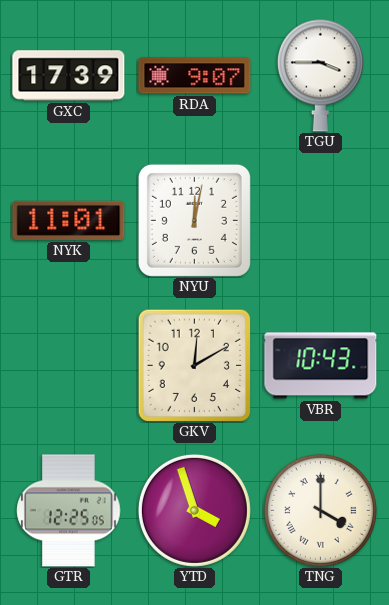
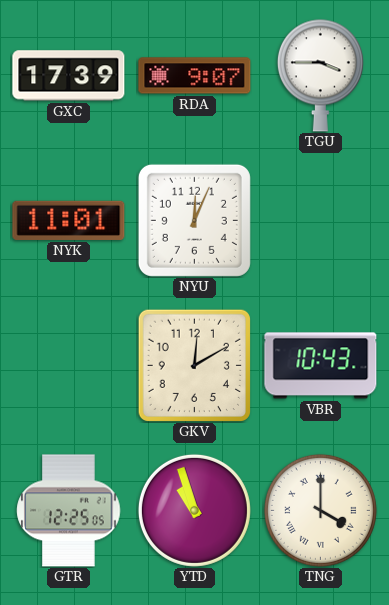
NYU: 12:02 -> 12:04 (194, 220)
YTD: 3:57 -> 10:57 (194, 510)
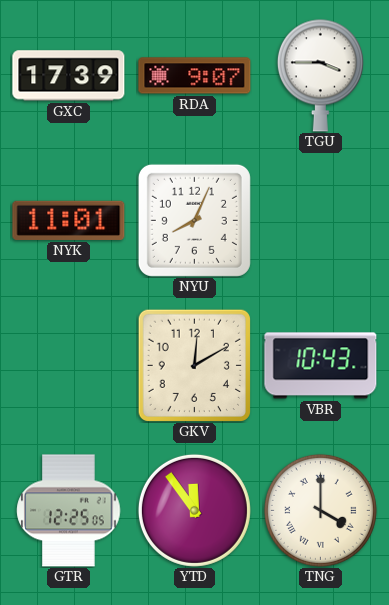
NYU: 12:04 -> 8:04 (194, 220)
YTD: 10:57 -> 11:54 (194, 510)
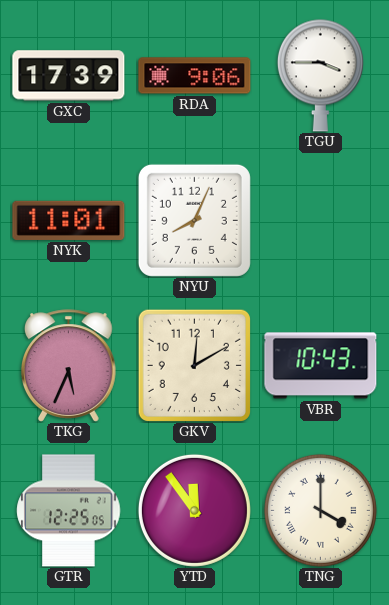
RDA: 9:07 -> 9:06 (195, 76)
TKG: none -> 5:34 (69, 366)
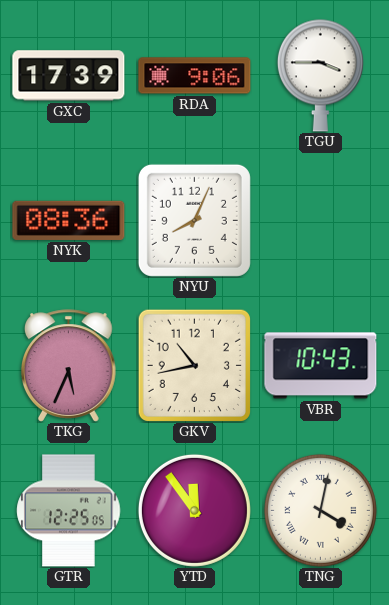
NYK: 11:01 -> 08:36 (69, 220)
GKV: 12:10 -> 10:43 (194, 365)
TNG: 4:00 -> 4:02 (320, 510)
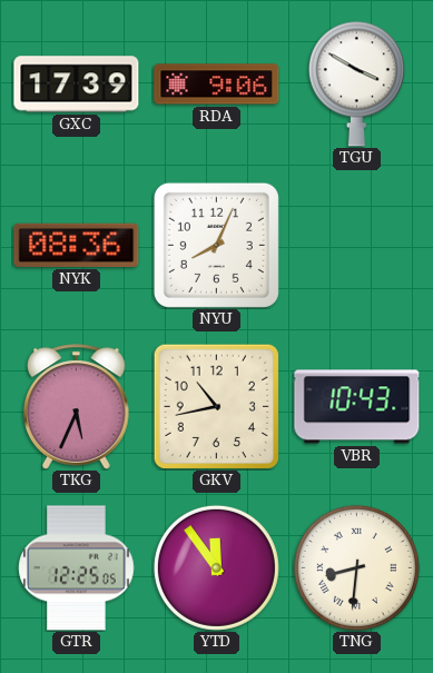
TGU: 3:45 -> 3:50 (356, 83)
TNG: 4:02 -> 8:31 (356, 567)
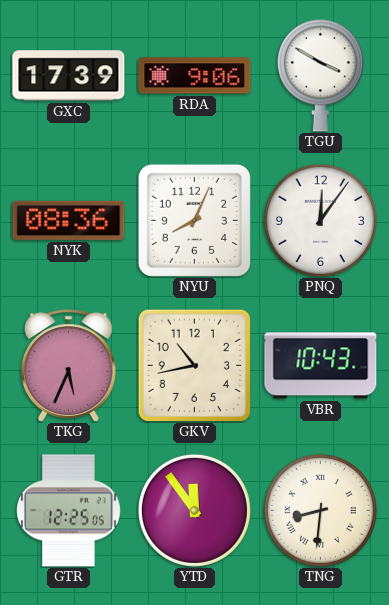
PNQ: none -> 12:06 (320, 220)
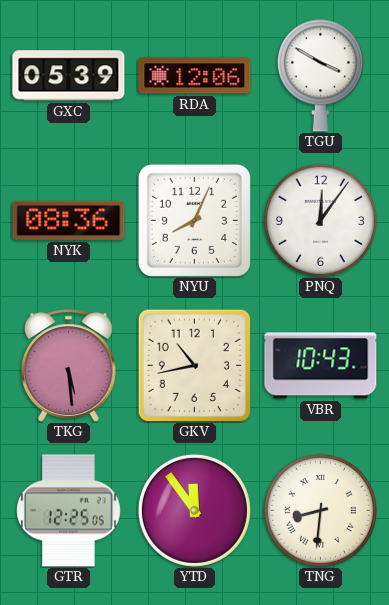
GXC: 17:39 -> 05:39 (69, 76)
RDA: 9:06 -> 12:06 (195, 76)
TKG: 5:34 -> 5:29 (69, 366)
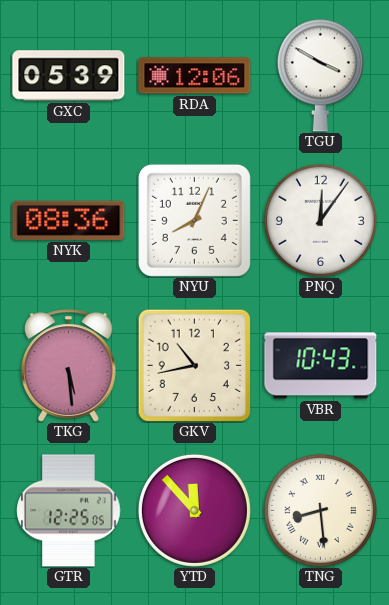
YTD: 11:54 -> 11:53 (194, 510)
TNG: 8:31 -> 8:29 (320, 510)
